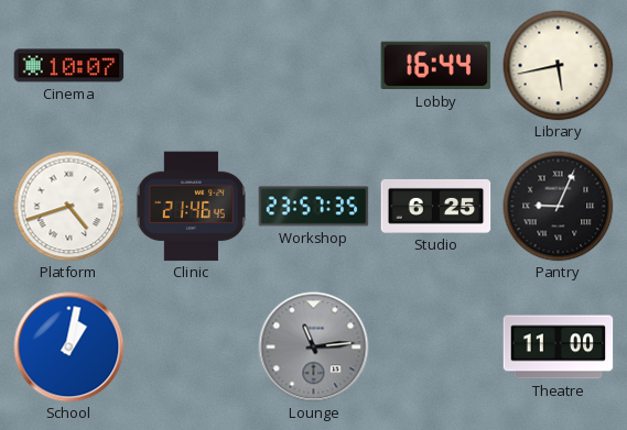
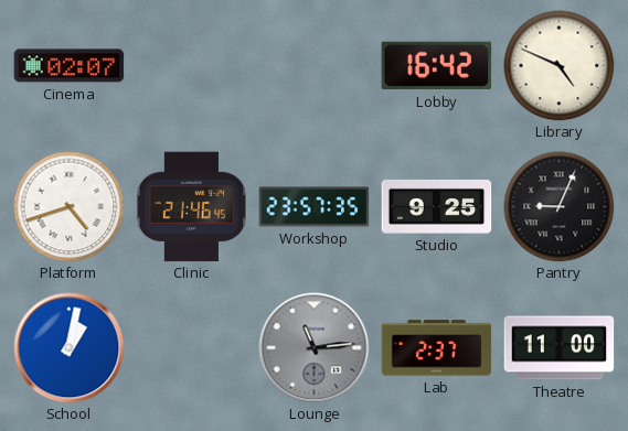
Cinema: 10:07 -> 02:07 (70, 66)
Lobby: 16:44 -> 16:42 (437, 66)
Library: 5:43 -> 4:49 (560, 66)
Studio: 6:25 -> 9:25 (437, 206)
Lab: none -> 2:37 (437, 348)
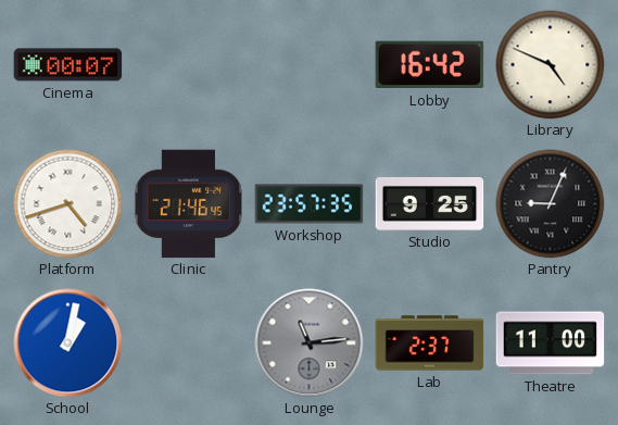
Cinema: 02:07 -> 00:07 (68, 65)
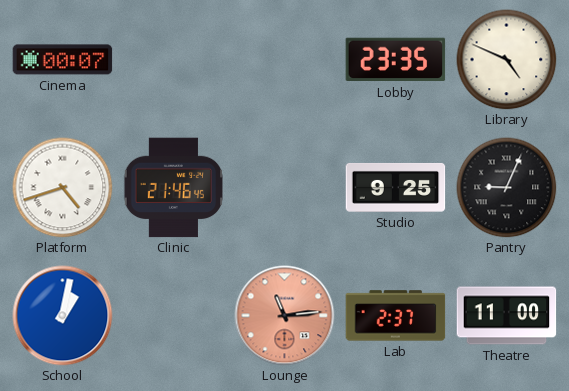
Lobby: 16:42 -> 23:35 (396, 60)
Workshop: 23:57 -> none (310, 204)
Lounge dial: grey -> salmon (285, 316)
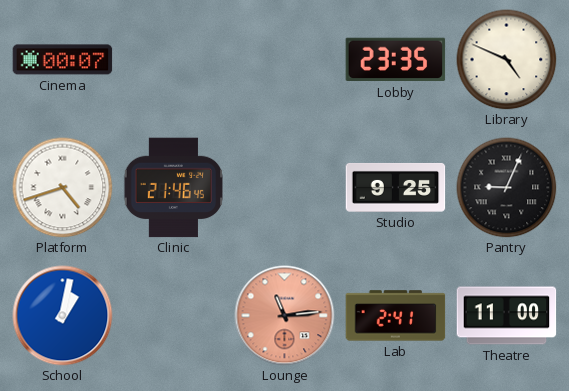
Lab: 2:37 -> 2:41 (396, 316)
